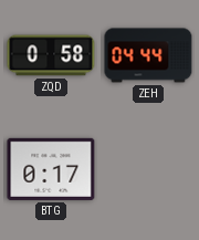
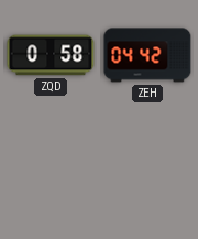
ZEH: 04:44 -> 04:42 (147, 55)
BTG: 0:17 -> none (51, 169)
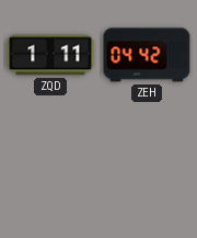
ZQD: 0:58 -> 1:11 (50, 55)
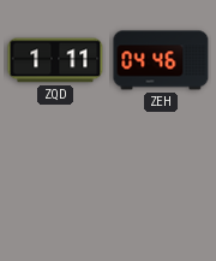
ZEH: 04:42 -> 04:46 (161, 60)
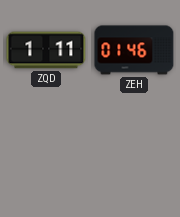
ZEH: 04:46 -> 01:46 (134, 50)
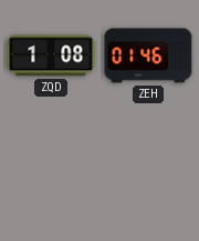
ZQD: 1:11 -> 1:08 (51, 56)
